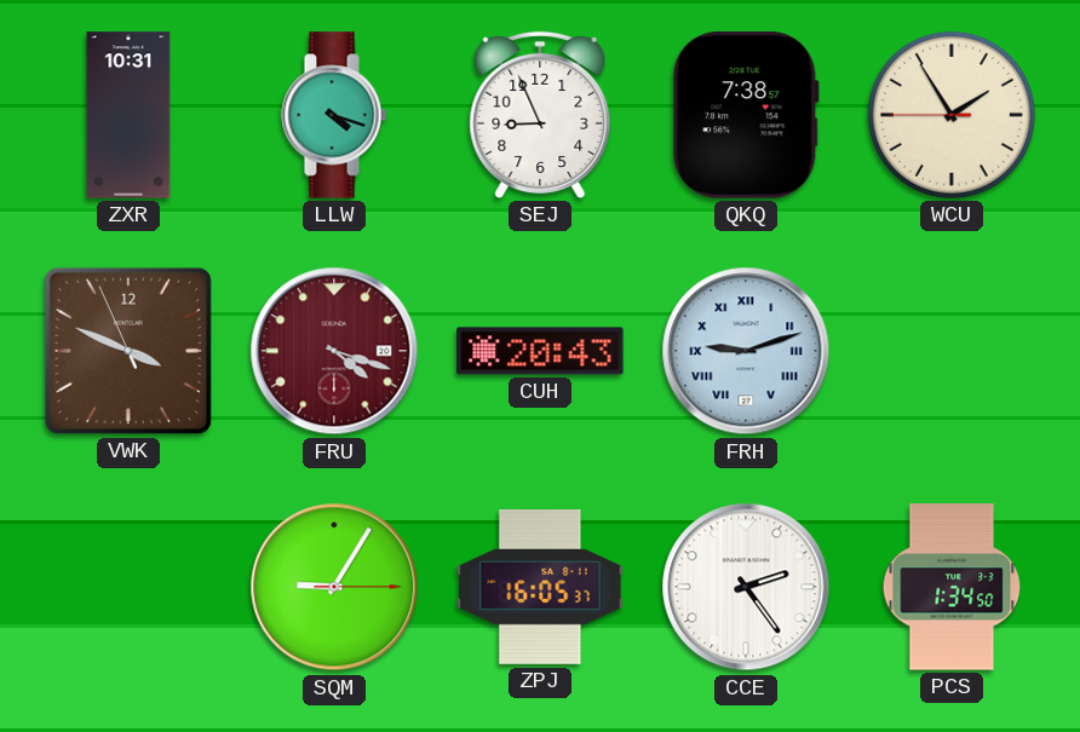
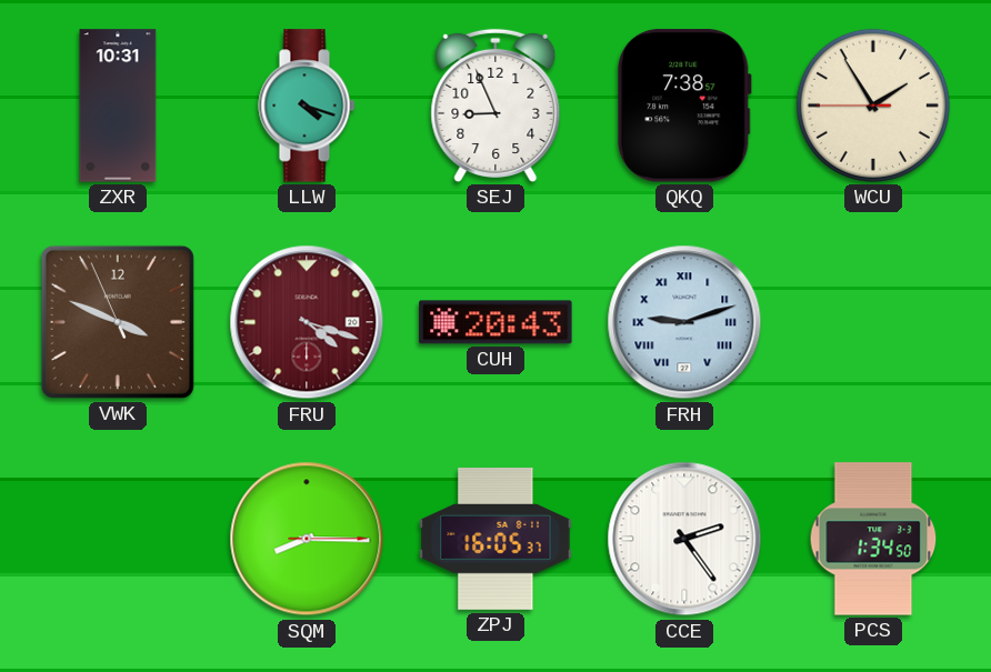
SQM: 9:05 -> 8:15 (307, 539)
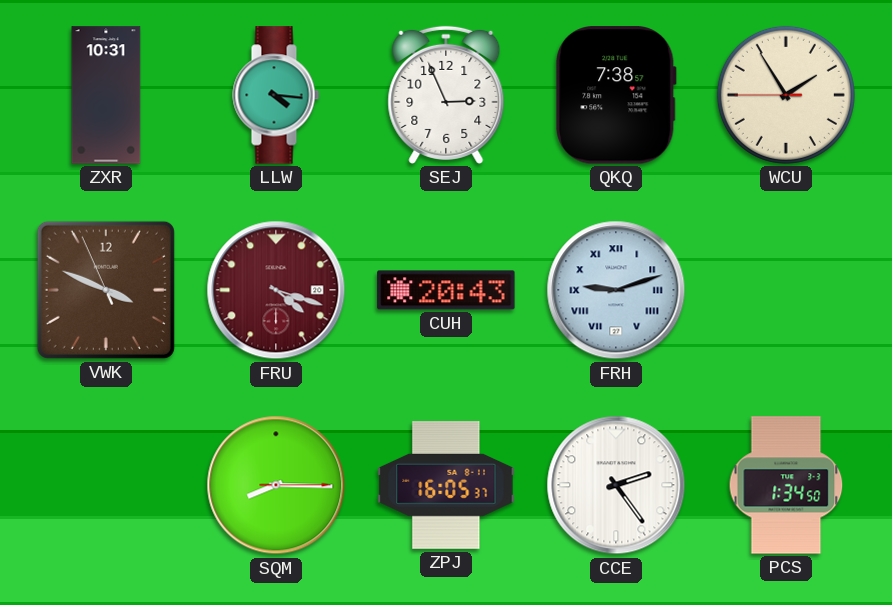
LLW: 4:18 -> 4:16 (276, 95)
SEJ: 8:56 -> 2:56 (446, 95)
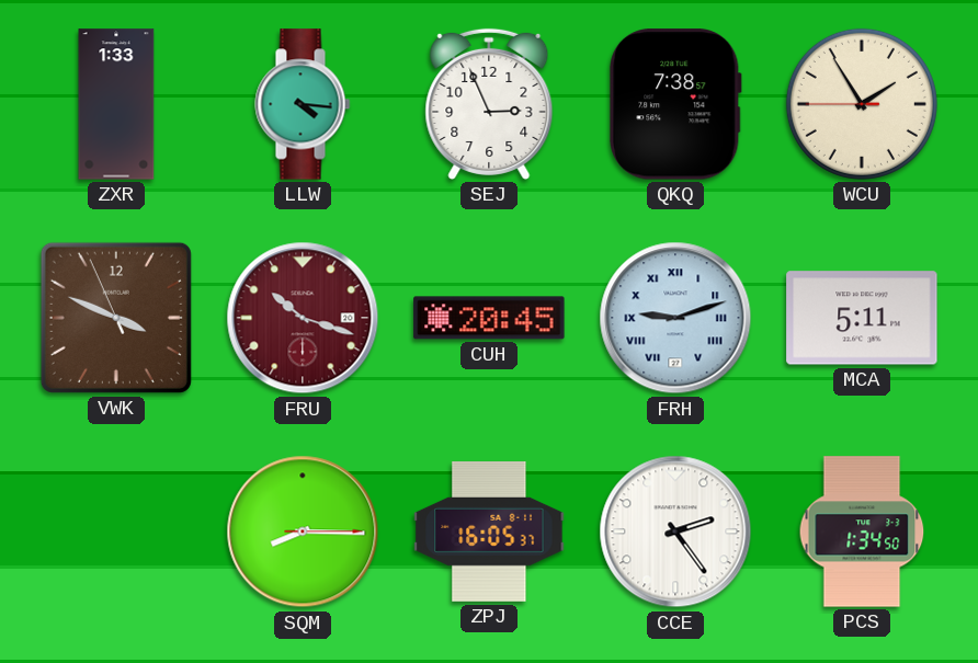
ZXR: 10:31 -> 1:33 (116, 104)
FRU: 4:18 -> 10:18 (303, 318)
CUH: 20:43 -> 20:45 (489, 318)
MCA: none -> 5:11 (862, 318)
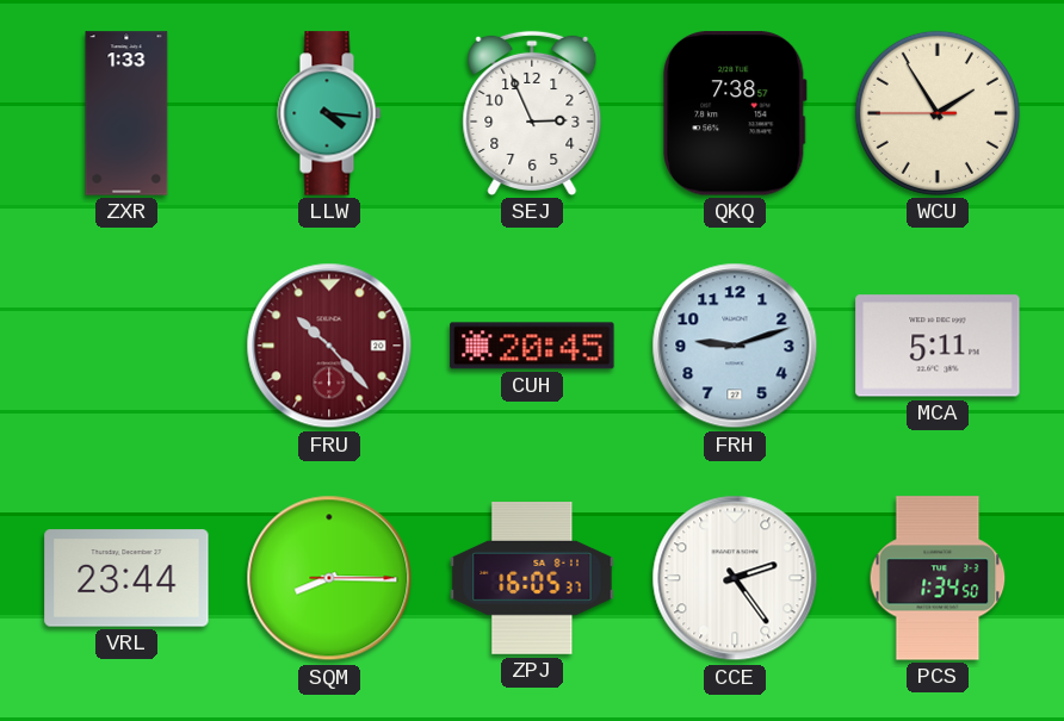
VWK: 3:48 -> none (116, 318)
FRU: 10:18 -> 10:23 (329, 346)
FRH numerals: Roman -> Arabic (735, 346)
VRL: none -> 23:44 (126, 578)
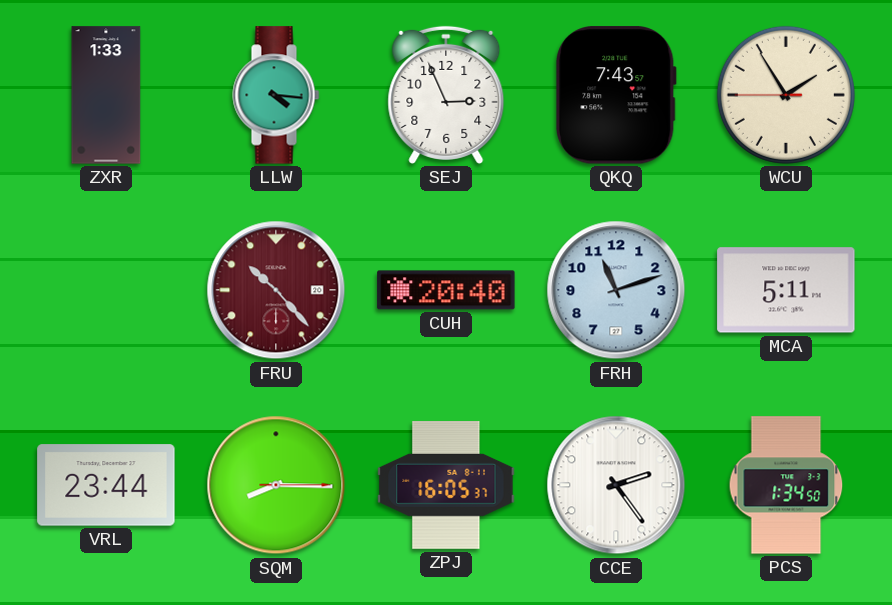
QKQ: 7:38 -> 7:43 (616, 95)
CUH: 20:45 -> 20:40 (446, 290)
FRH: 9:12 -> 11:12 (616, 290)
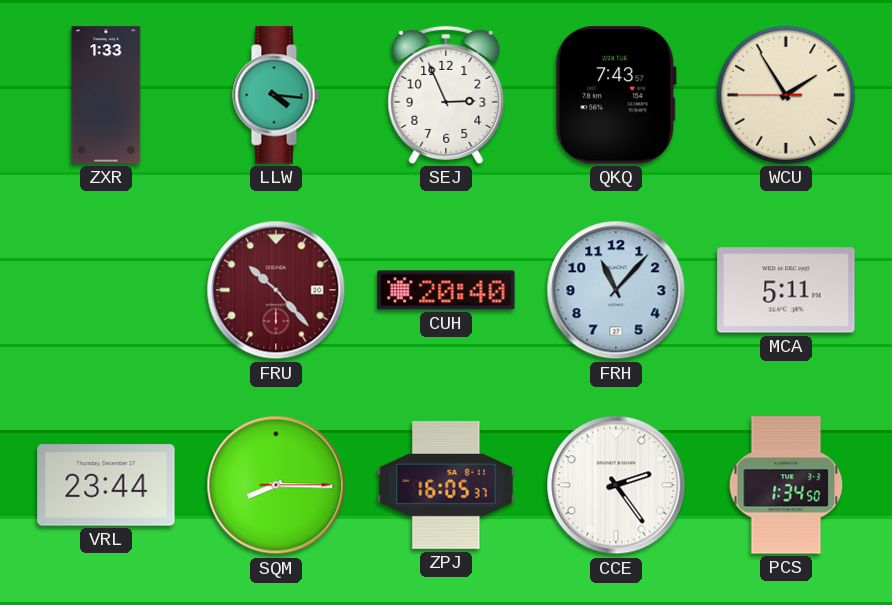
FRH: 11:12 -> 11:07 (616, 290)
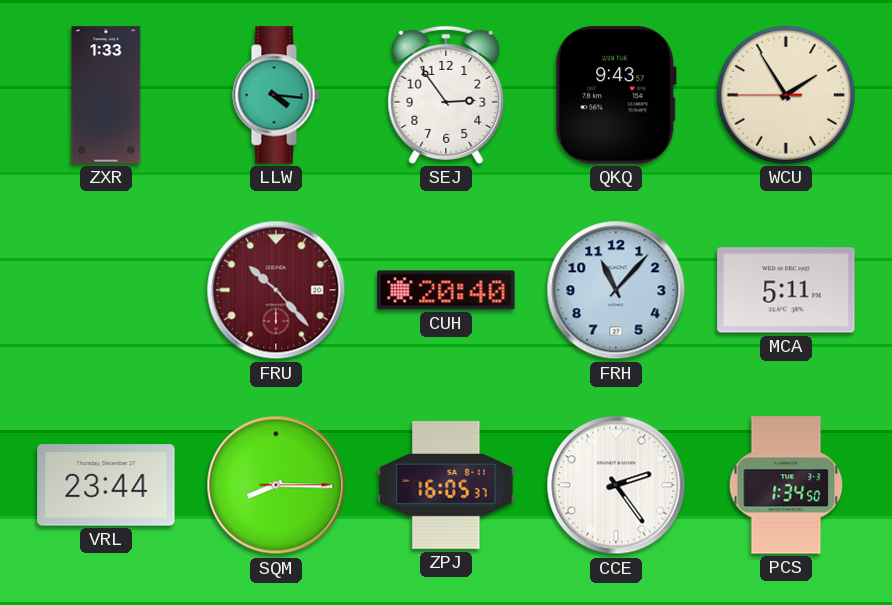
SEJ: 2:56 -> 2:54 (446, 95)
QKQ: 7:43 -> 9:43 (616, 95)
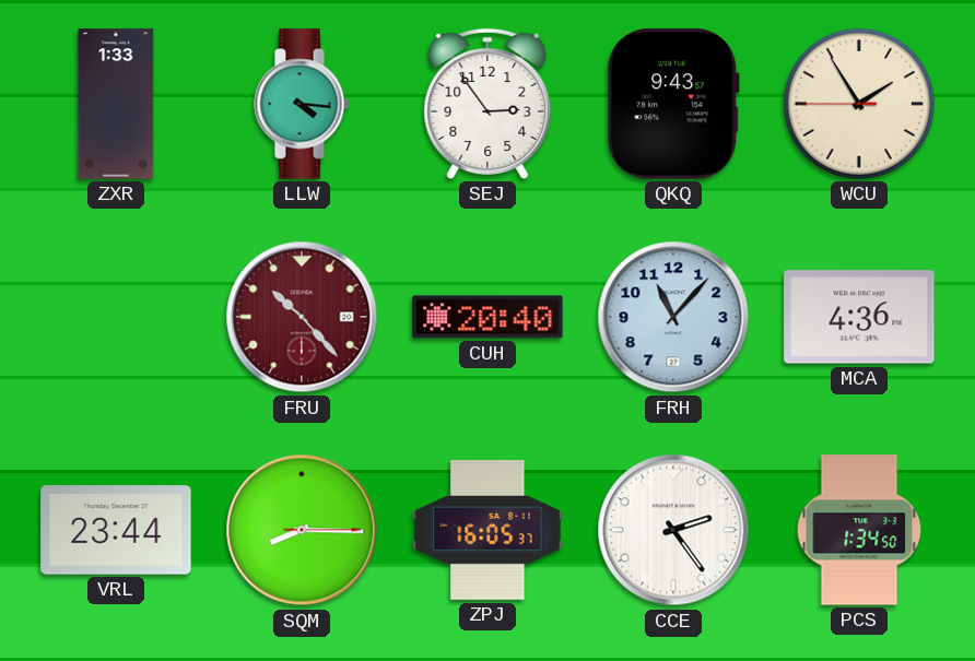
MCA: 5:11 -> 4:36 (859, 317)
